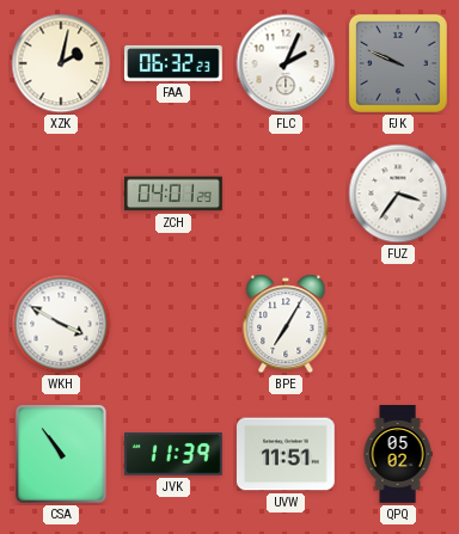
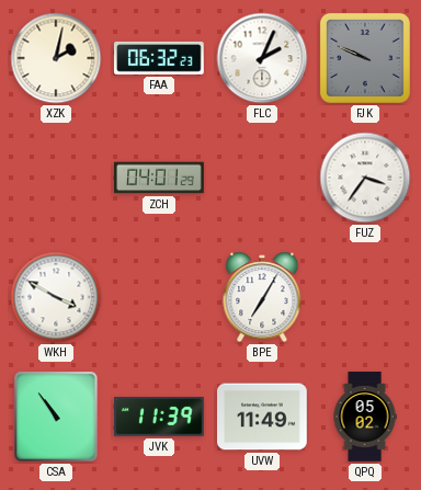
UVW: 11:51 -> 11:49 (262, 417)
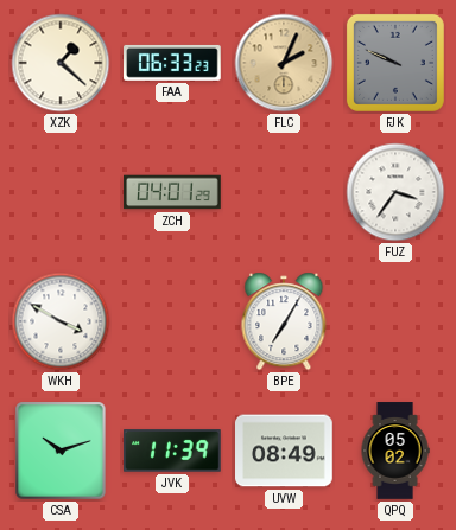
XZK: 2:02 -> 1:22 (61, 63)
FAA: 06:32 -> 06:33 (173, 63)
FLC dial: white -> champagne (284, 63)
CSA: 10:54 -> 10:12 (61, 451)
UVW: 11:49 -> 08:49 (284, 451)
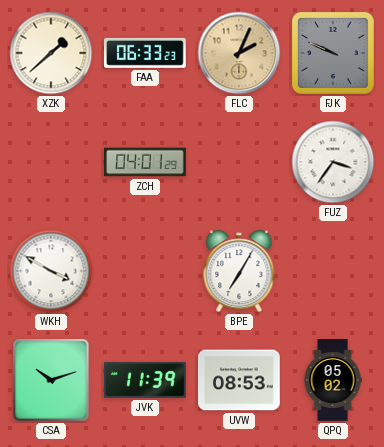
XZK: 1:22 -> 1:38 (51, 53)
UVW: 08:49 -> 08:53 (239, 380)
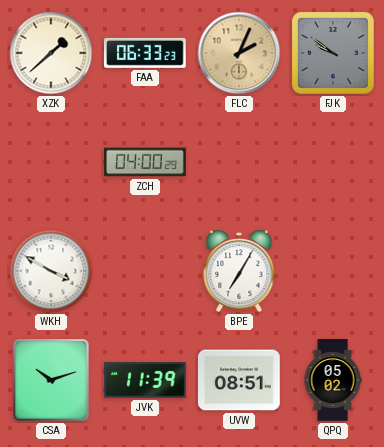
FJK: 9:49 -> 9:51 (333, 53)
ZCH: 04:01 -> 04:00 (145, 162)
FUZ: 3:36 -> none (333, 162)
UVW: 08:53 -> 08:51 (239, 380)
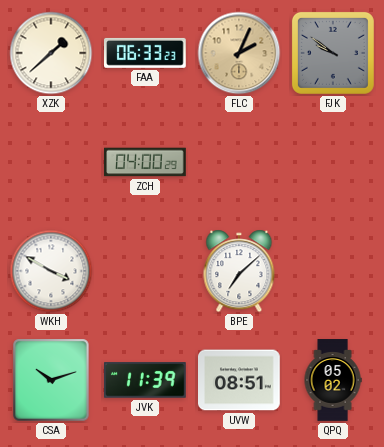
BPE: 7:05 -> 7:08 (239, 271)
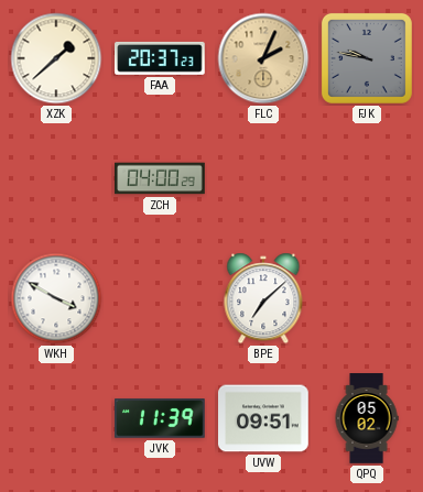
FAA: 06:33 -> 20:37 (161, 58)
FJK: 9:51 -> 9:47 (367, 58)
CSA: 10:12 -> none (51, 380)
UVW: 08:51 -> 09:51 (263, 418)
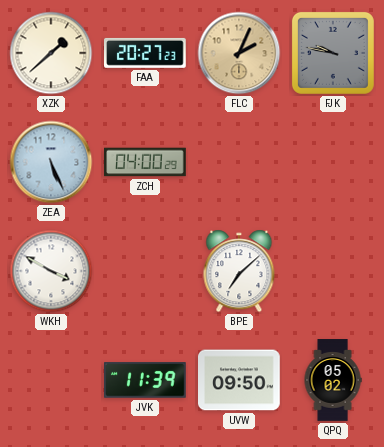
FAA: 20:37 -> 20:27 (146, 53)
ZEA: none -> 5:26 (51, 162)
UVW: 09:51 -> 09:50 (239, 380)
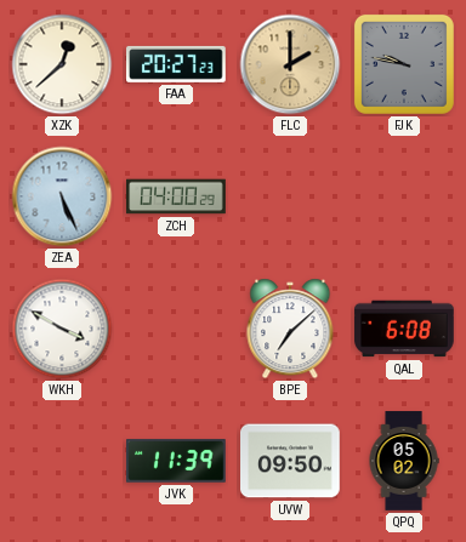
XZK: 1:38 -> 12:38 (62, 64)
FLC: 2:04 -> 2:00 (290, 64)
QAL: none -> 6:08 (404, 329)
